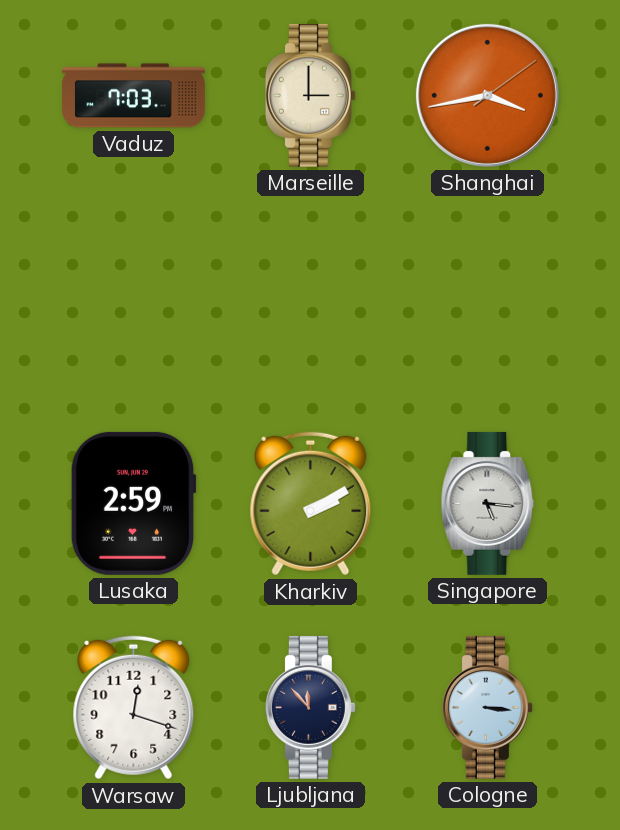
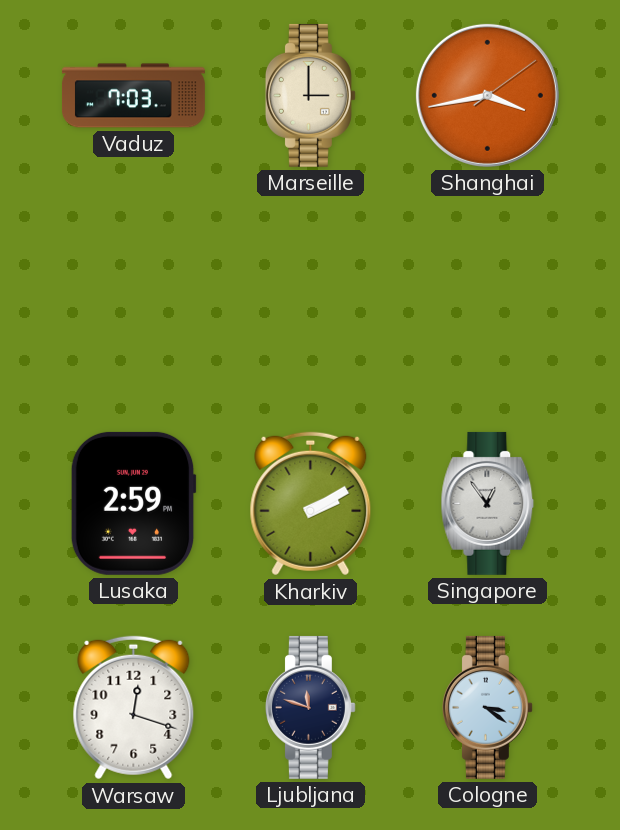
Singapore: 5:16 -> 12:54 (488, 503)
Ljubljana: 11:53 -> 11:48 (310, 707)
Cologne: 3:16 -> 3:21 (487, 707)
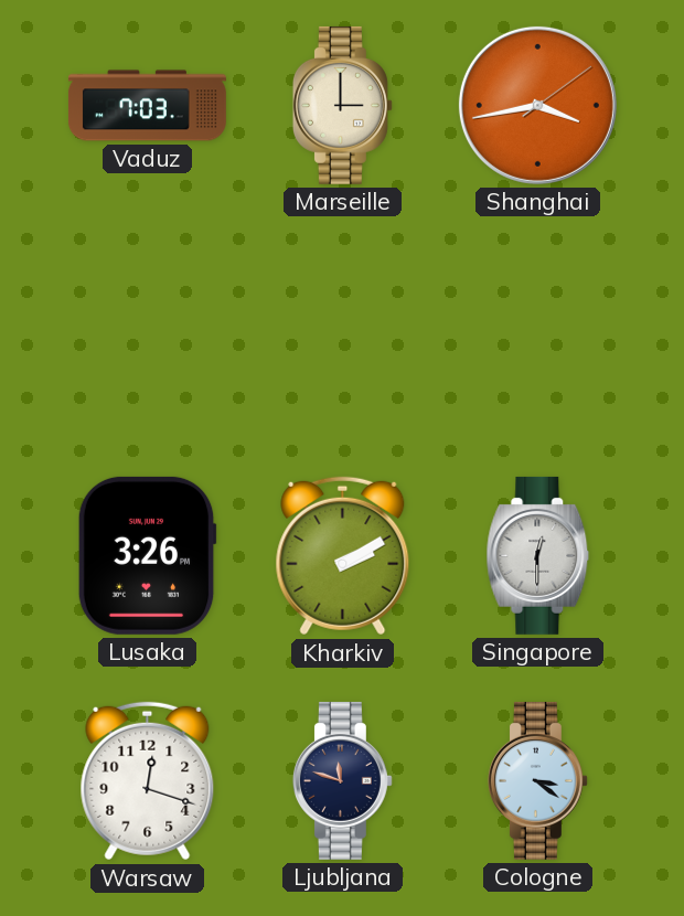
Lusaka: 2:59 -> 3:26 (147, 555)
Singapore: 12:54 -> 12:30 (538, 555)
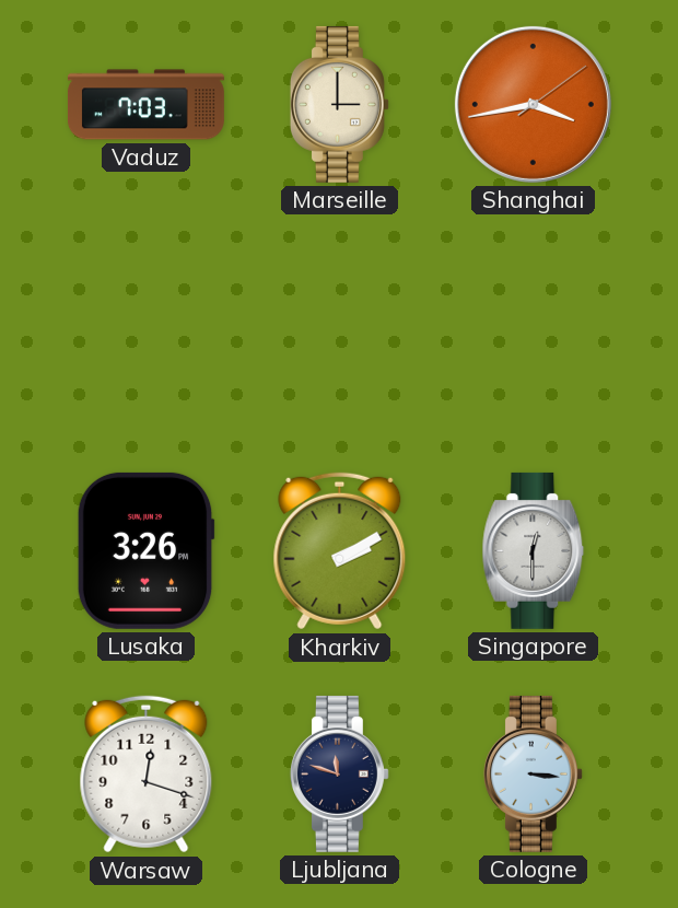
Cologne: 3:21 -> 3:16 (533, 773)
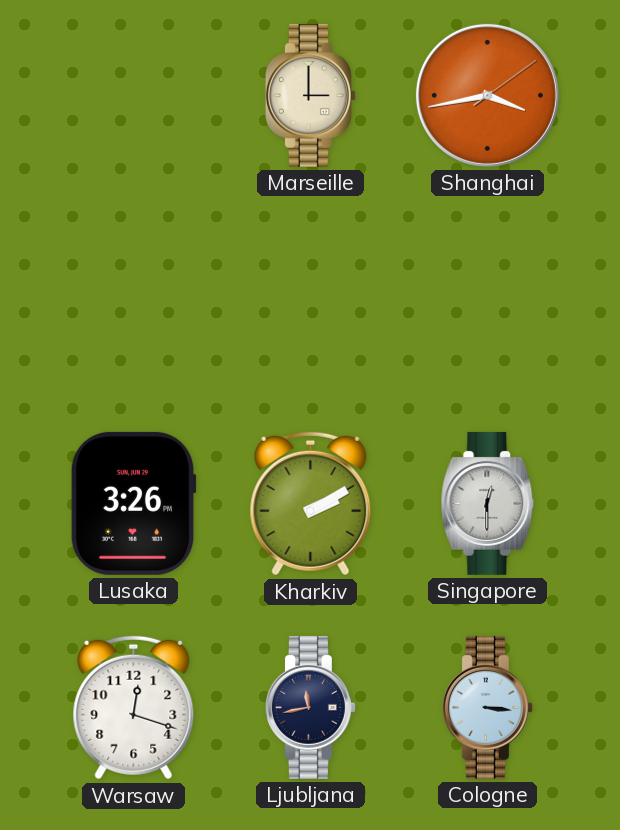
Vaduz: 7:03 -> none (145, 105)
Ljubljana: 11:48 -> 11:43 (310, 707)
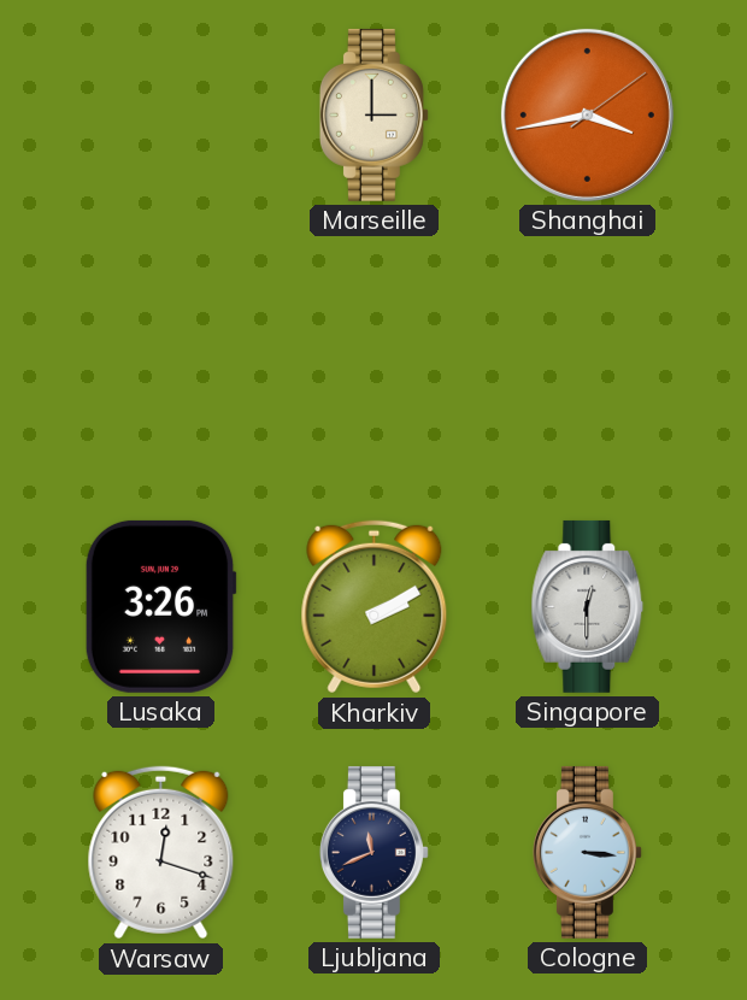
Ljubljana: 11:43 -> 11:41 (373, 852)
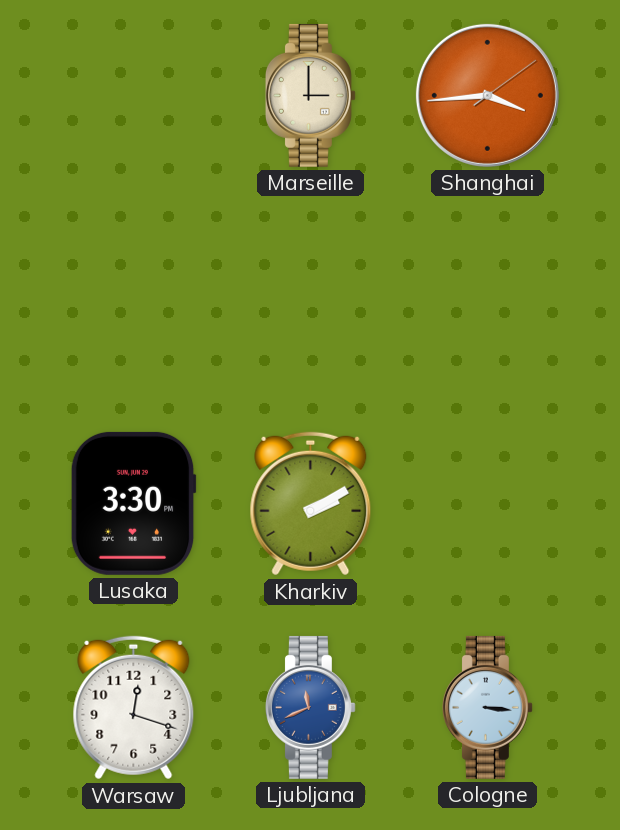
Shanghai: 3:43 -> 3:44 (487, 95)
Lusaka: 3:26 -> 3:30 (133, 503)
Singapore: 12:30 -> none (588, 606)
Ljubljana dial: navy -> blue (310, 707)
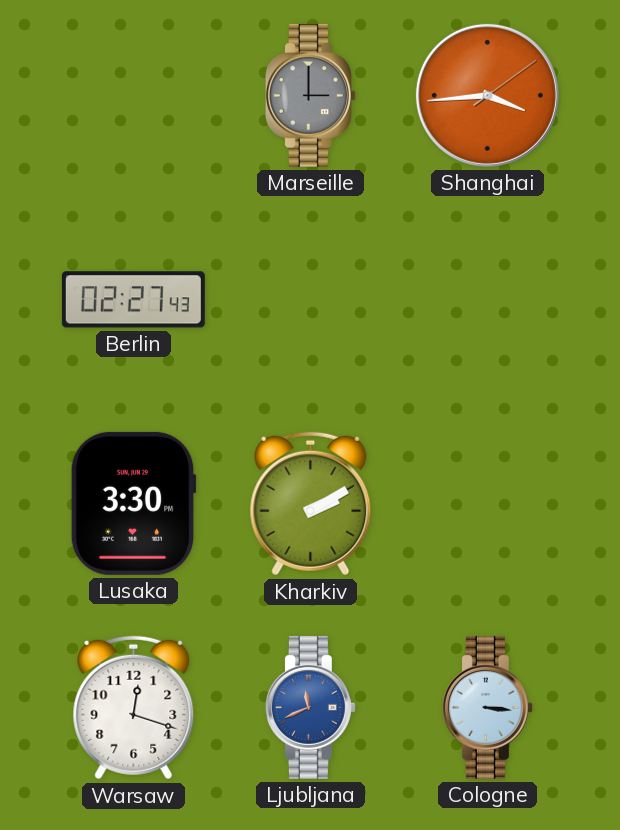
Marseille dial: cream -> grey (310, 95)
Berlin: none -> 02:27 (133, 300)
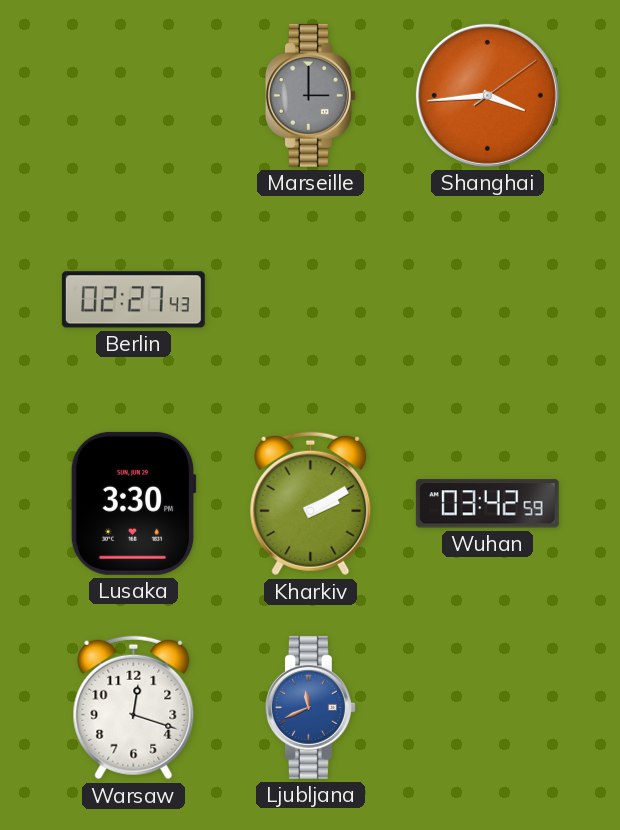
Wuhan: none -> 03:42 (487, 504)
Cologne: 3:16 -> none (487, 707)
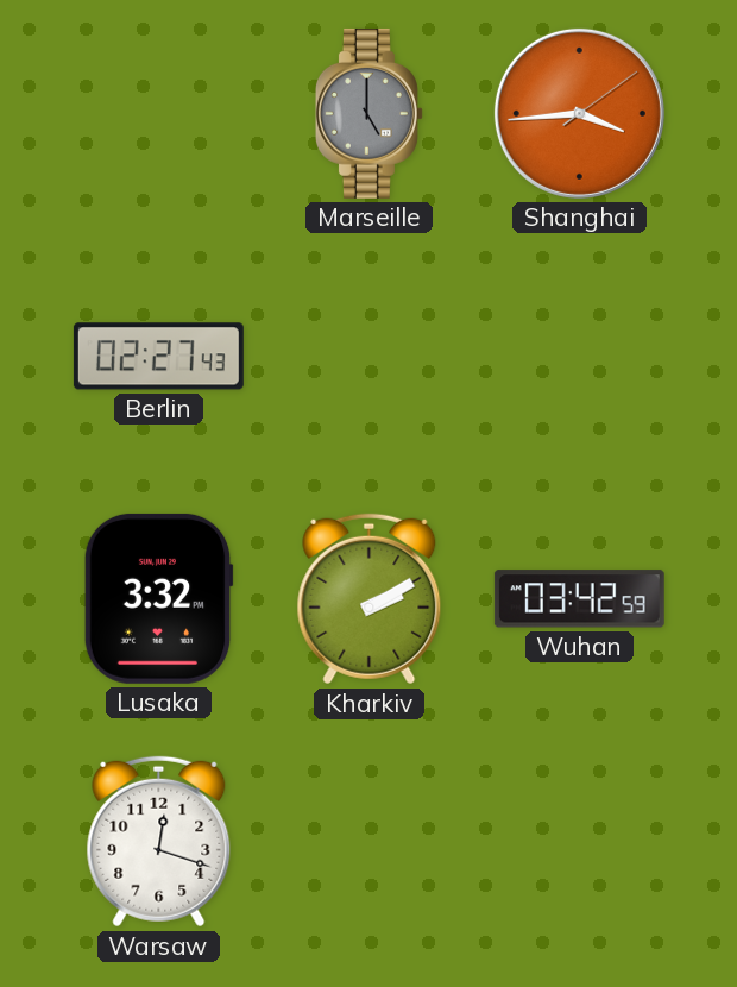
Marseille: 3:00 -> 5:00 (368, 113)
Lusaka: 3:30 -> 3:32 (158, 598)
Ljubljana: 11:41 -> none (310, 707)
